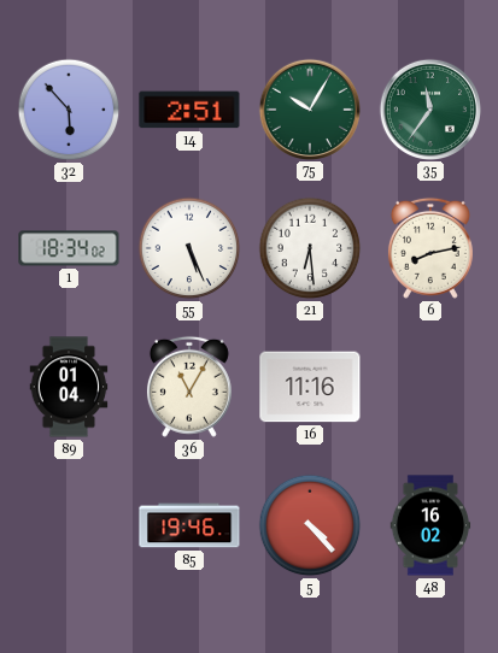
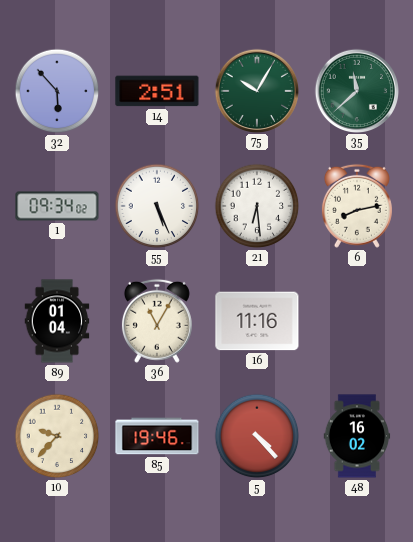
35: 11:36 -> 11:38 (356, 90)
1: 18:34 -> 09:34 (57, 206)
10: none -> 9:37 (57, 436)
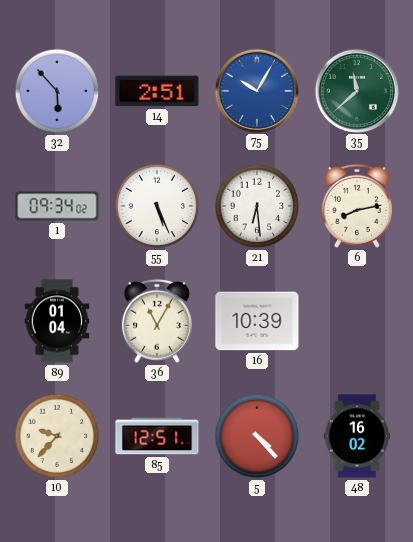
75 dial: green -> blue (256, 90)
16: 11:16 -> 10:39 (257, 321)
85: 19:46 -> 12:51 (157, 436)
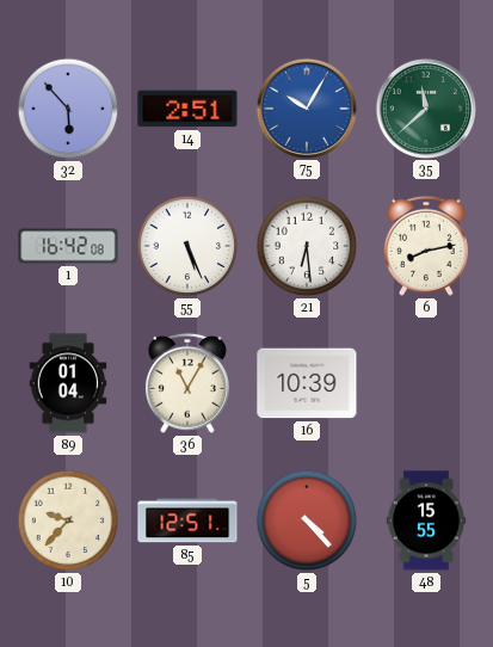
1: 09:34 -> 16:42 (68, 246)
48: 16:02 -> 15:55 (426, 520)
